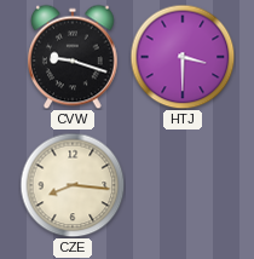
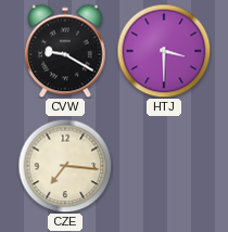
CVW: 9:18 -> 9:20 (66, 51)
CZE: 8:16 -> 7:16 (65, 166)
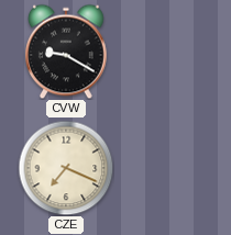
HTJ: 3:30 -> none (164, 51)
CZE: 7:16 -> 7:19 (66, 168)
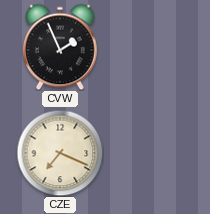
CVW: 9:20 -> 1:56 (61, 47)
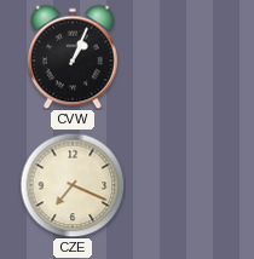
CVW: 1:56 -> 1:04 (74, 57)
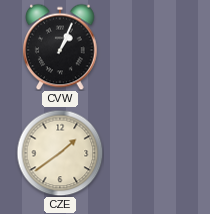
CZE: 7:19 -> 1:39 (60, 153)
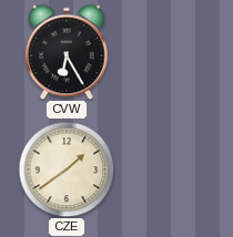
CVW: 1:04 -> 6:25 (68, 52)
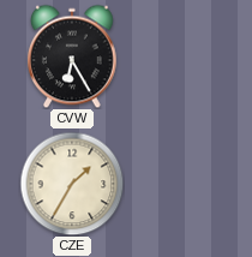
CZE: 1:39 -> 1:35 (72, 184)
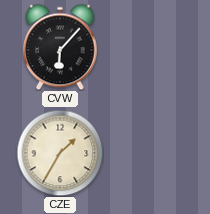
CVW: 6:25 -> 6:07 (61, 47)
